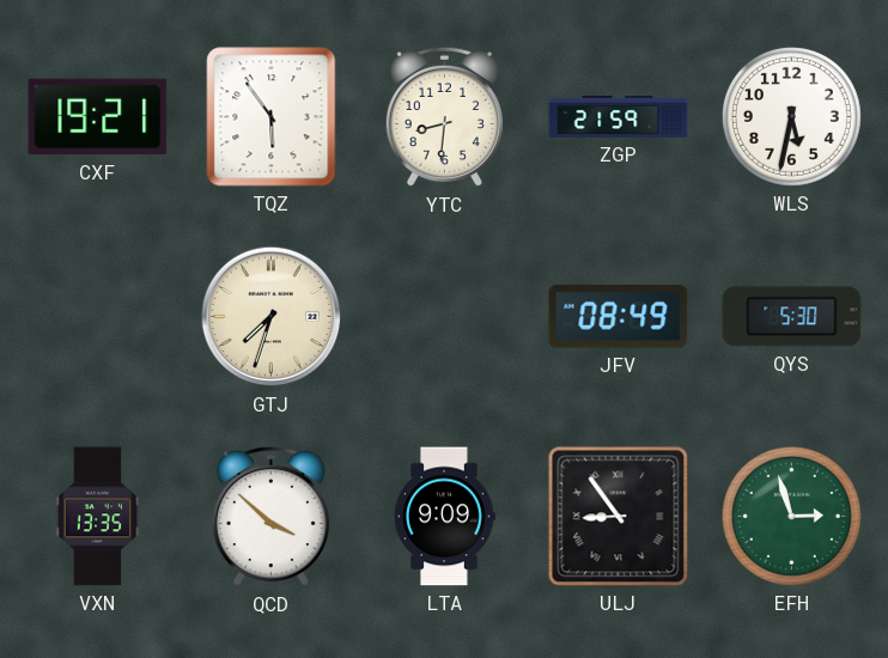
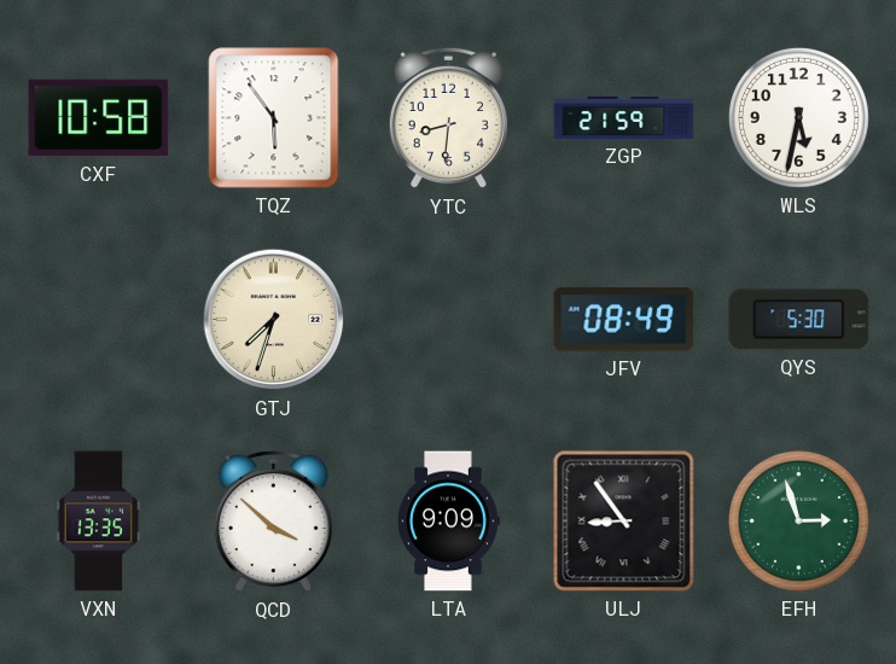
CXF: 19:21 -> 10:58 (99, 118)
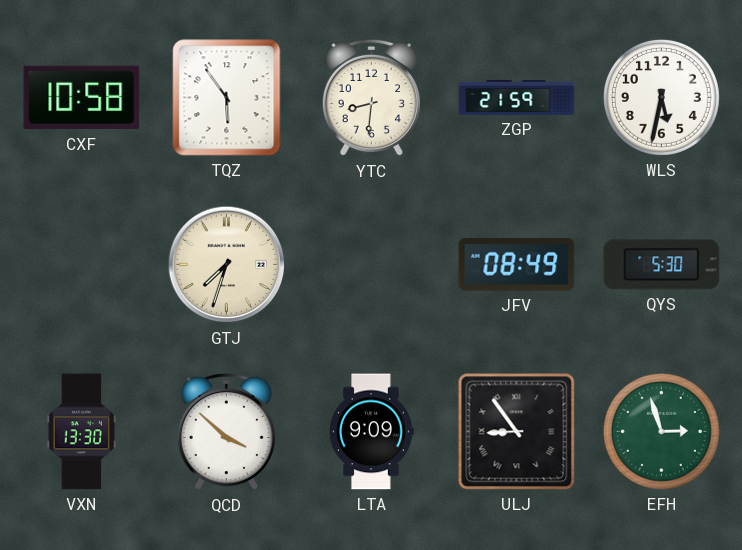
VXN: 13:35 -> 13:30 (82, 432)
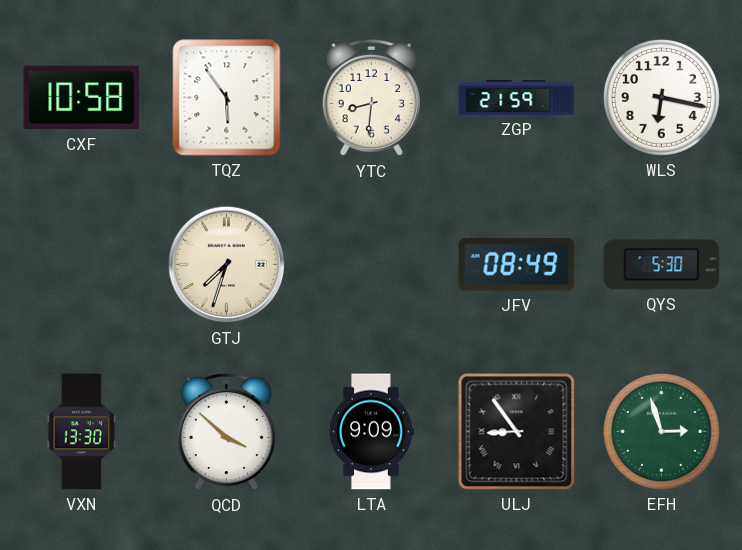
WLS: 5:32 -> 6:17 (661, 97)
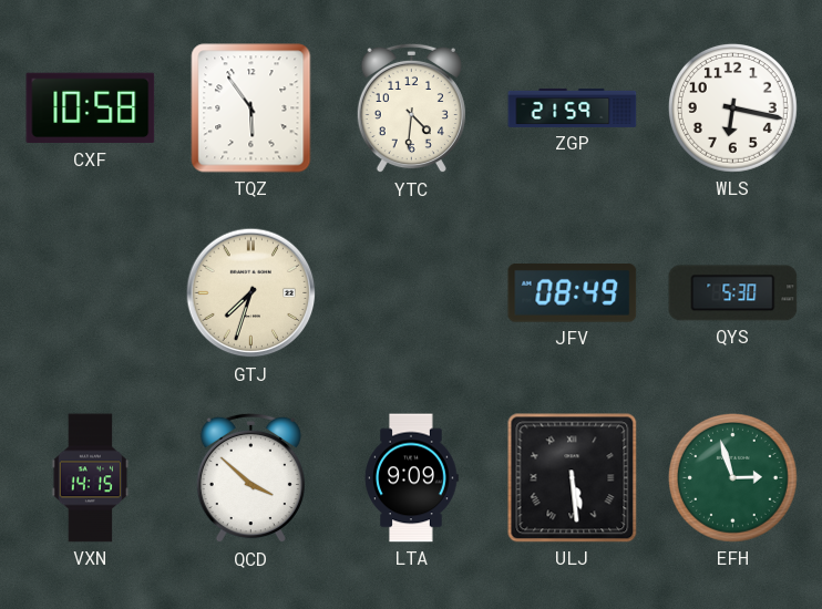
YTC: 8:31 -> 4:31 (411, 109)
VXN: 13:30 -> 14:15 (91, 478)
ULJ: 8:54 -> 5:29 (573, 478)
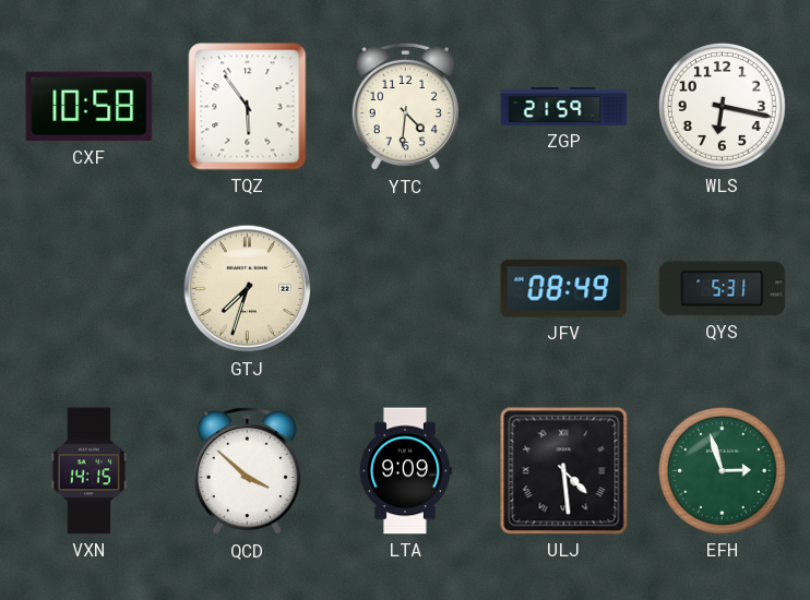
QYS: 5:30 -> 5:31 (723, 289)
ULJ: 5:29 -> 4:29 (564, 471)
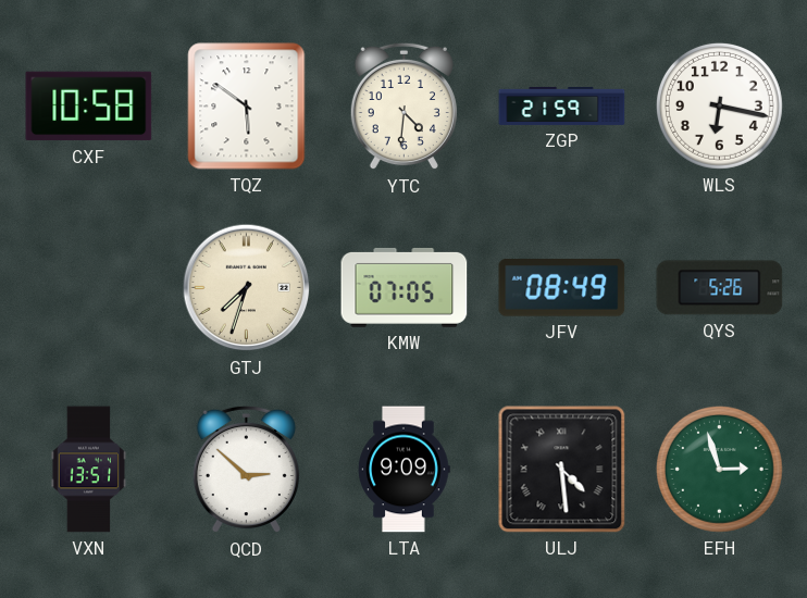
TQZ: 5:54 -> 5:51 (247, 107)
KMW: none -> 07:05 (405, 287)
QYS: 5:31 -> 5:26 (720, 288)
VXN: 14:15 -> 13:51 (89, 470)
QCD: 3:52 -> 2:52 (246, 470)
